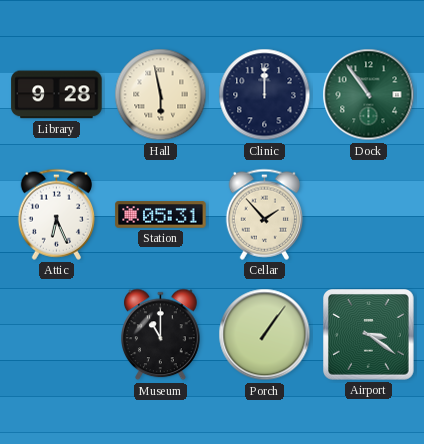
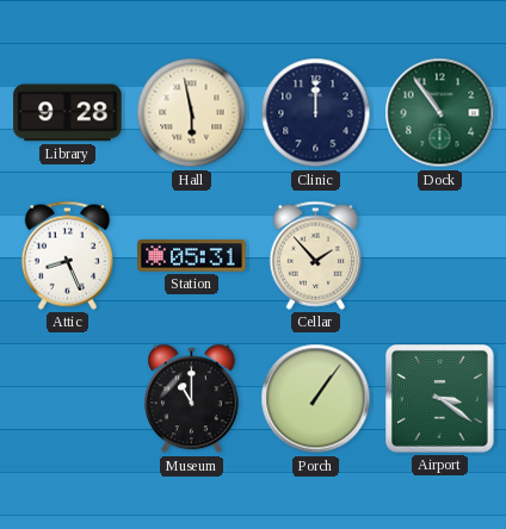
Attic: 6:26 -> 8:26 (67, 255)
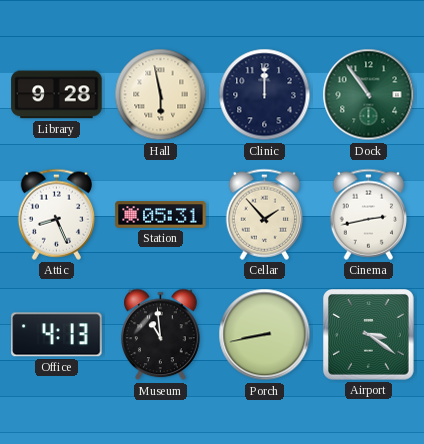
Cinema: none -> 2:43 (368, 214)
Office: none -> 4:13 (57, 335)
Museum: 11:00 -> 10:59 (161, 335)
Porch: 1:06 -> 8:43 (265, 335)
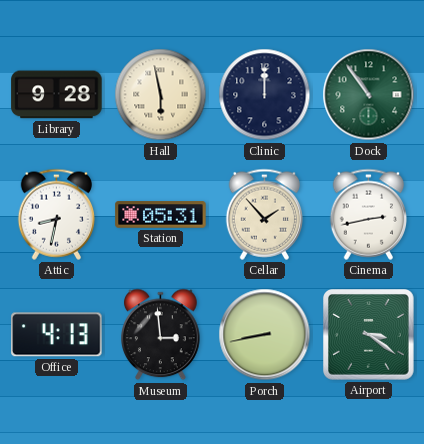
Attic: 8:26 -> 8:32 (56, 214)
Museum: 10:59 -> 2:59 (161, 335)
